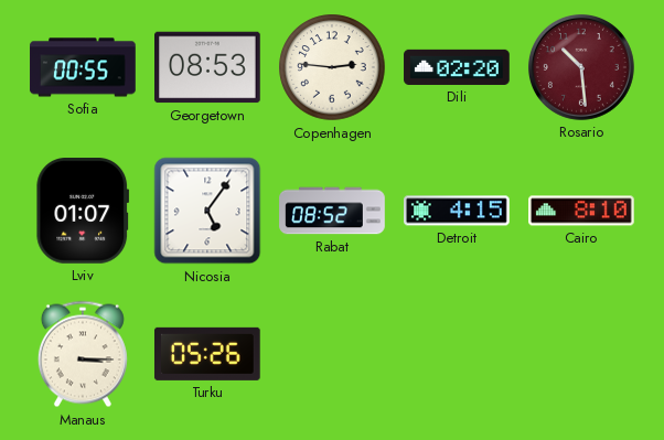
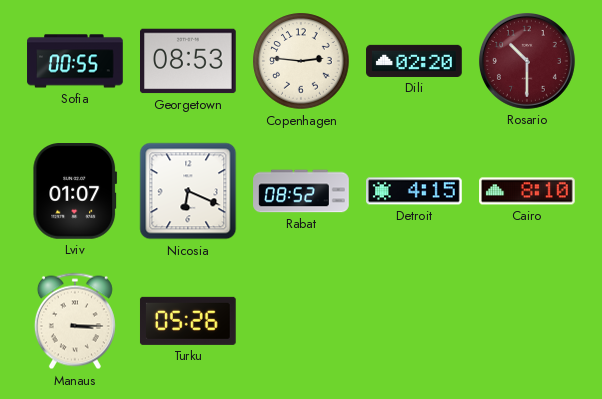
Rosario: 10:29 -> 10:30 (527, 61)
Nicosia: 5:06 -> 6:19 (188, 191)
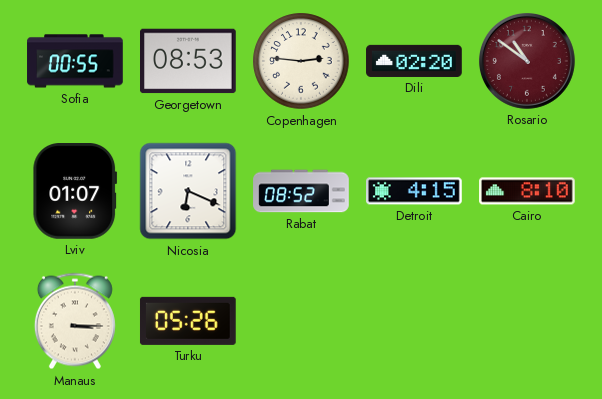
Rosario: 10:30 -> 10:51 (527, 61)
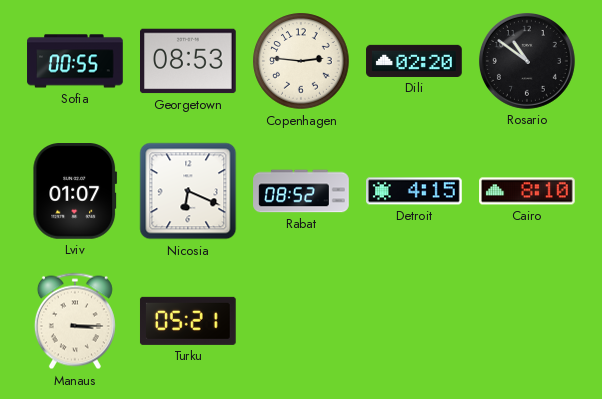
Rosario dial: burgundy -> black (527, 61)
Turku: 05:26 -> 05:21 (188, 321)
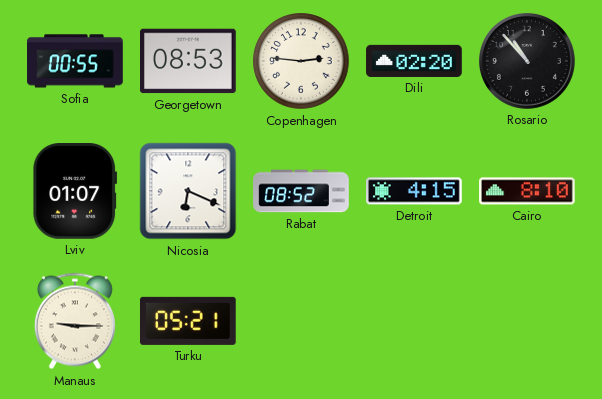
Rosario: 10:51 -> 10:53 (527, 61)
Manaus: 3:15 -> 9:15 (75, 321)
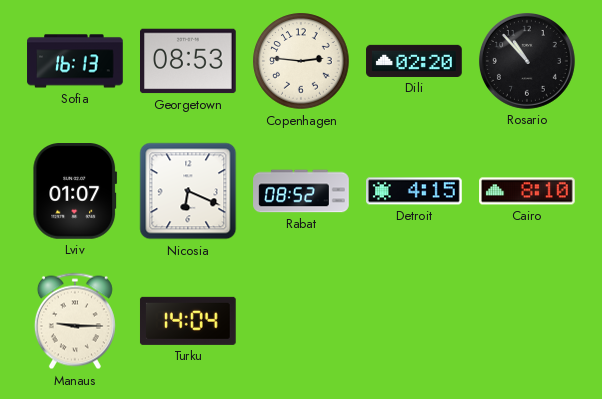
Sofia: 00:55 -> 16:13 (75, 61)
Turku: 05:21 -> 14:04 (188, 321)
